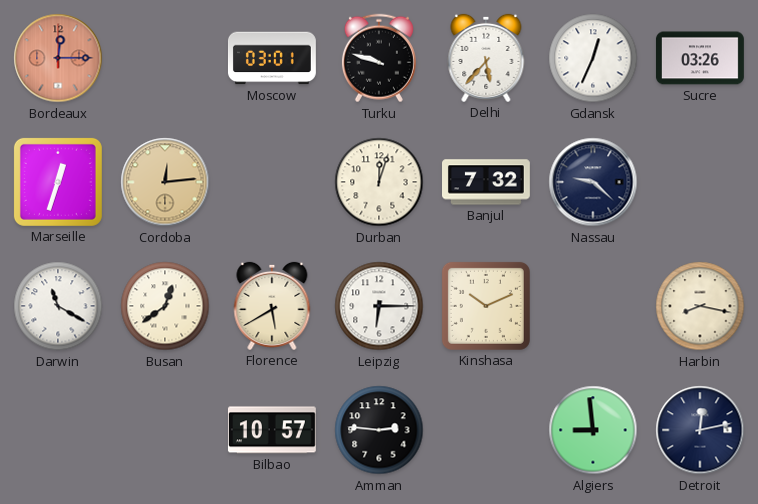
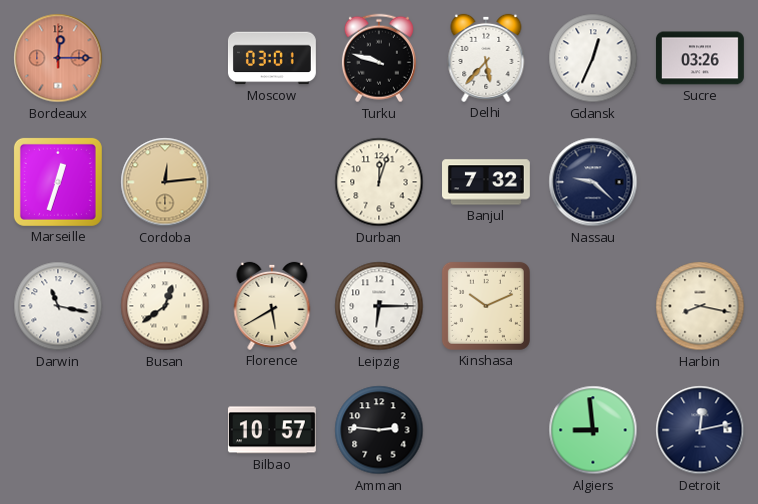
Darwin: 11:20 -> 11:17 (58, 306)
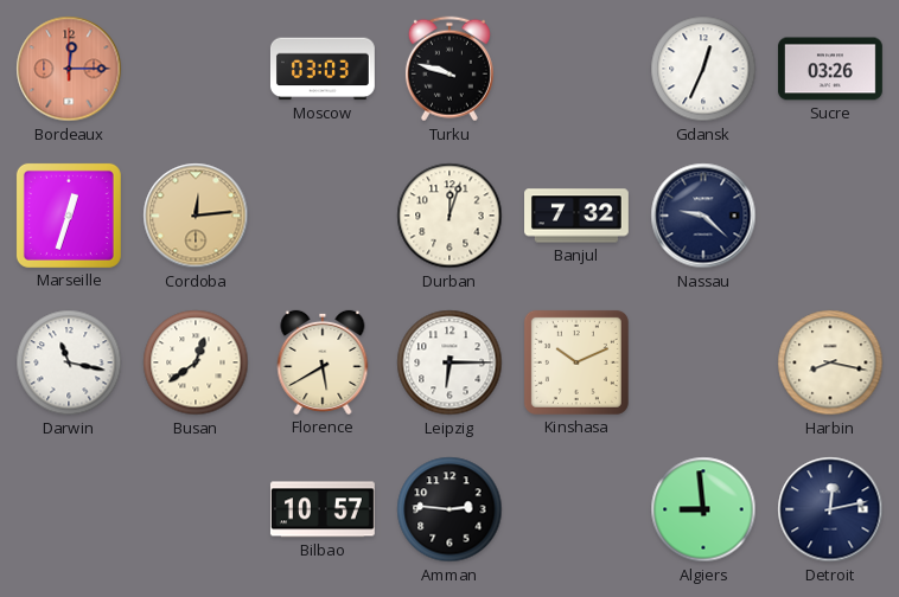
Moscow: 03:01 -> 03:03 (323, 69)
Delhi: 5:37 -> none (486, 58)
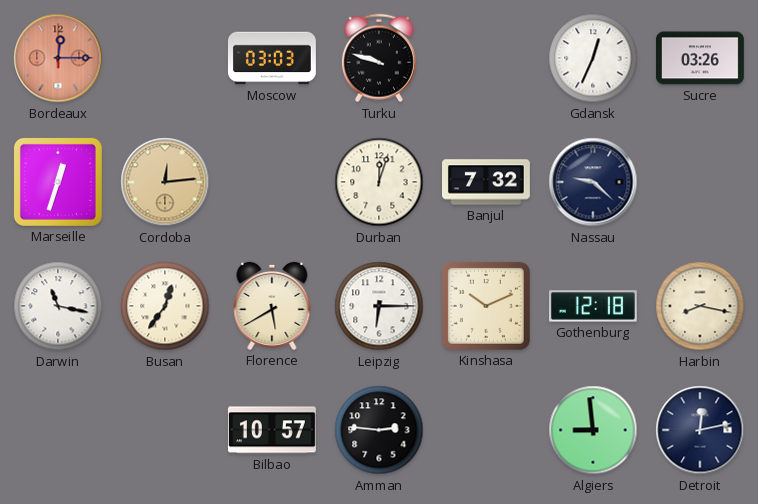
Busan: 12:39 -> 12:36 (165, 306)
Gothenburg: none -> 12:18 (593, 306)
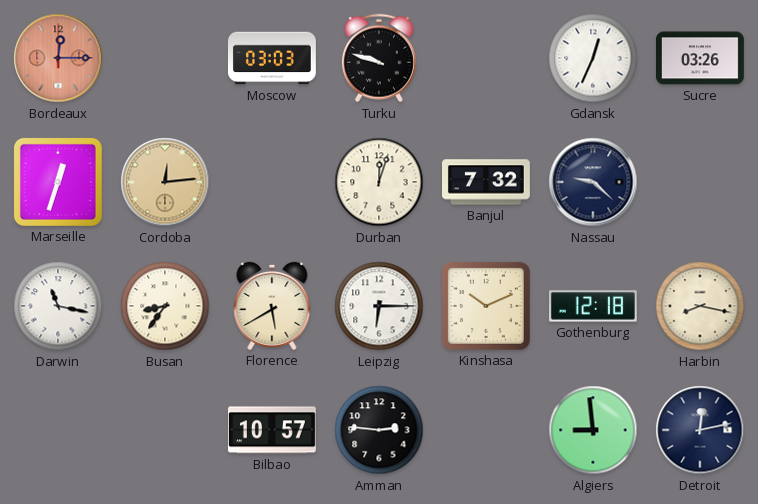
Busan: 12:36 -> 8:36 (165, 306)
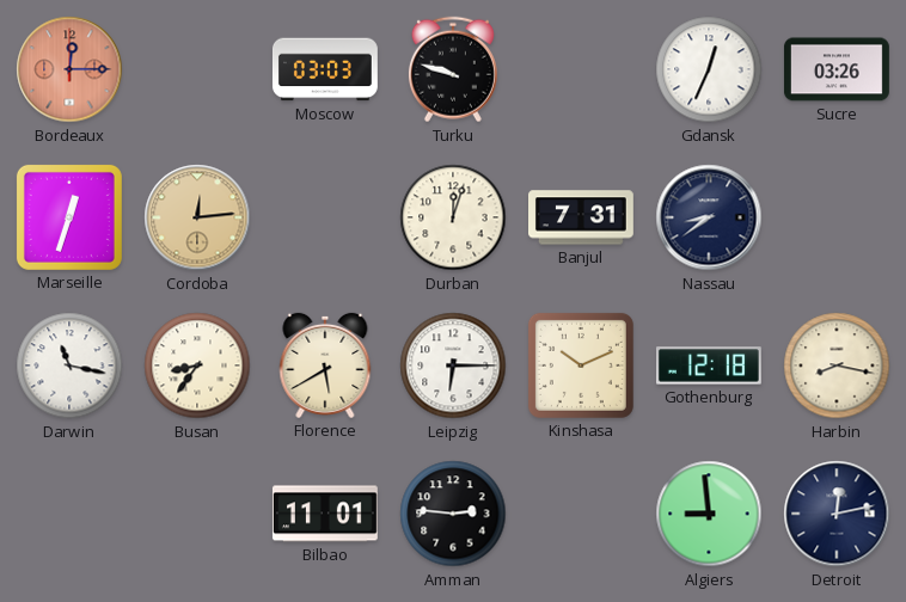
Banjul: 7:32 -> 7:31 (582, 217)
Nassau: 9:22 -> 8:39 (709, 217)
Bilbao: 10:57 -> 11:01 (325, 514)
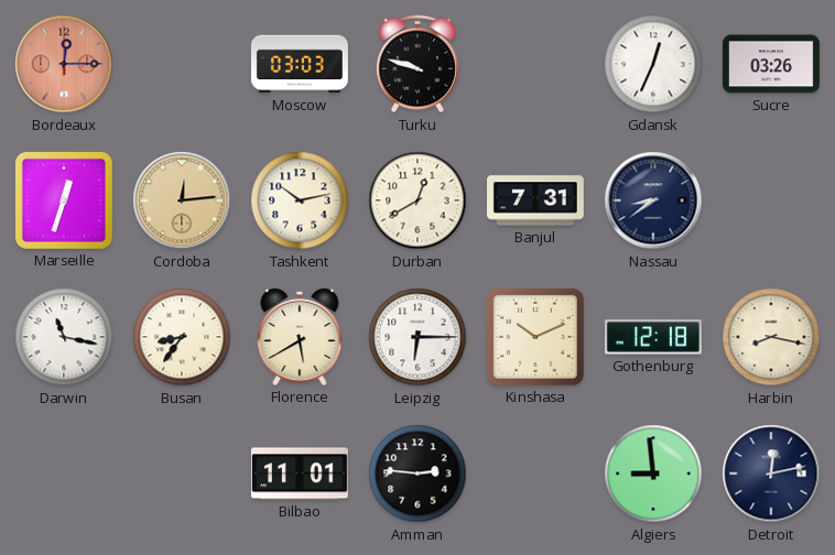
Tashkent: none -> 10:13 (300, 200)
Durban: 12:03 -> 12:40 (417, 200)
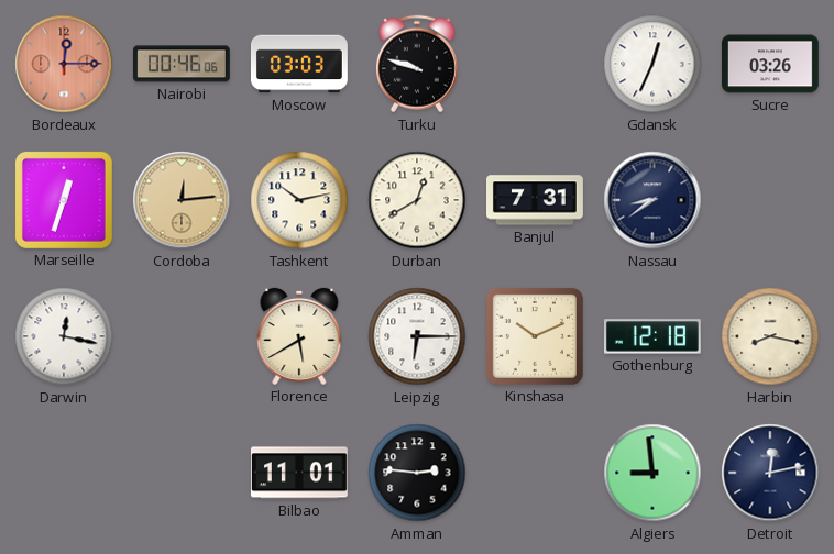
Nairobi: none -> 00:46 (182, 64)
Darwin: 11:17 -> 12:17 (64, 336)
Busan: 8:36 -> none (182, 337)
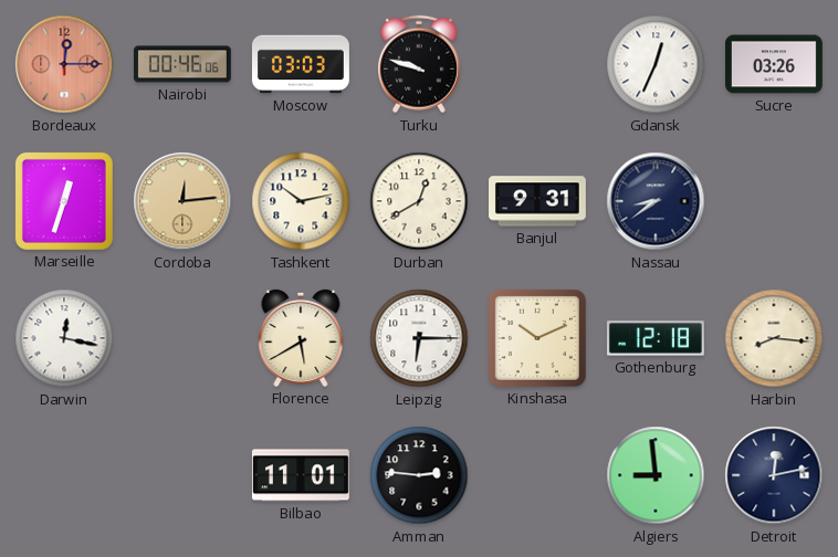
Banjul: 7:31 -> 9:31 (538, 201)
Harbin: 8:17 -> 8:16 (774, 338)
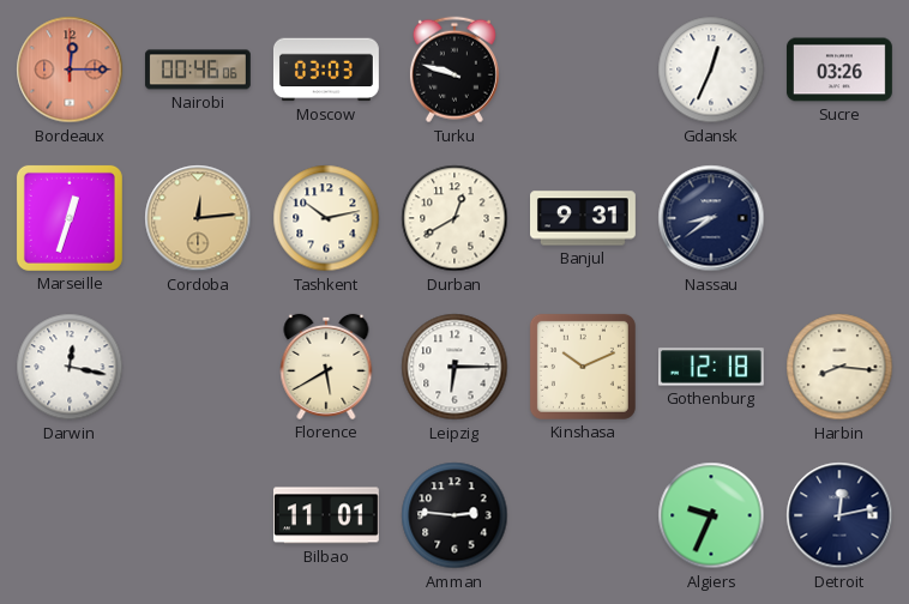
Algiers: 8:59 -> 9:34 (711, 515)
